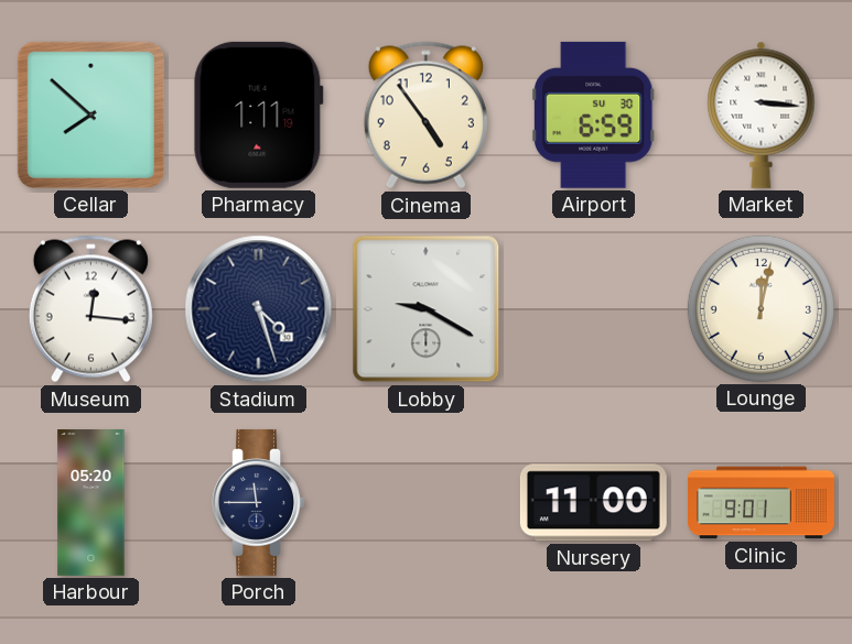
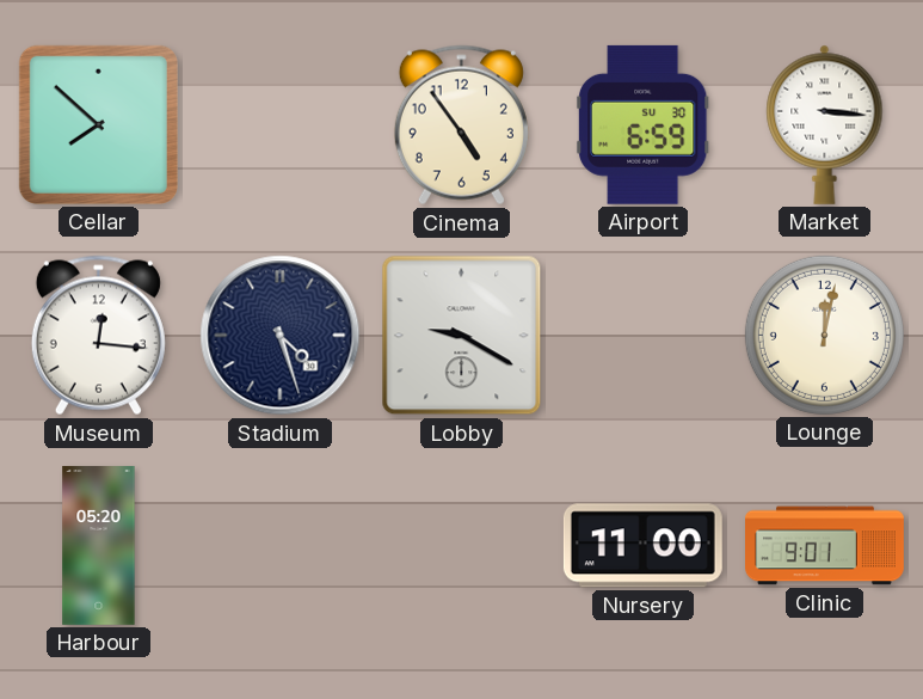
Pharmacy: 1:11 -> none (259, 114)
Porch: 11:45 -> none (258, 502)
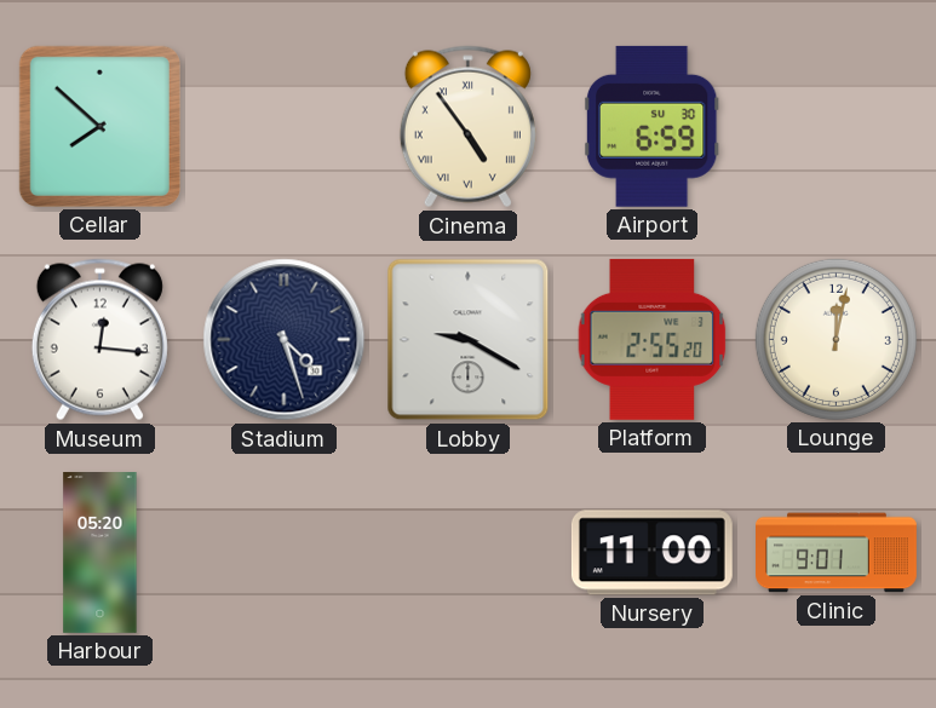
Cinema numerals: Arabic -> Roman (467, 127)
Market: 3:16 -> none (825, 124)
Platform: none -> 2:55 (653, 339)
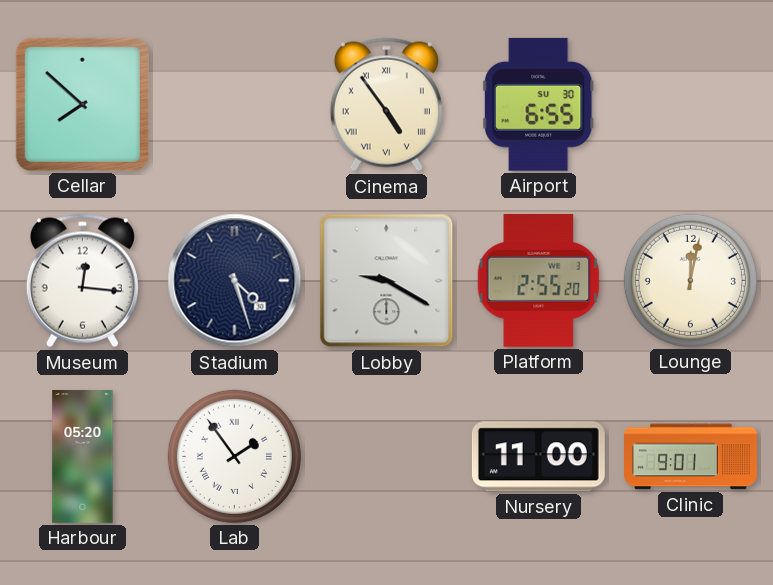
Airport: 6:59 -> 6:55 (538, 104)
Lab: none -> 1:54 (234, 456)
